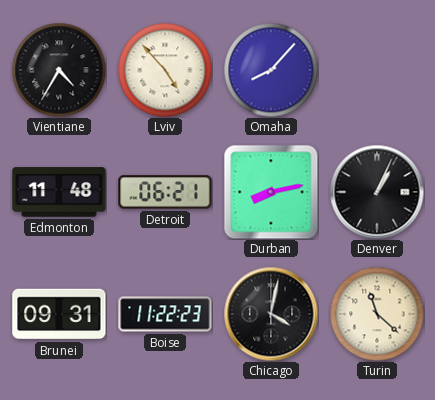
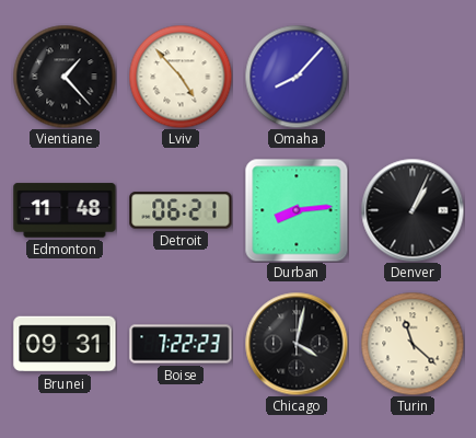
Vientiane: 4:35 -> 1:23 (65, 77)
Durban: 8:13 -> 8:14 (297, 210)
Boise: 11:22 -> 7:22 (181, 344)
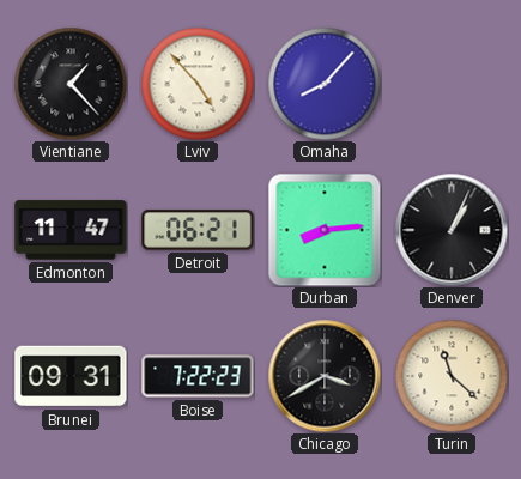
Edmonton: 11:48 -> 11:47 (71, 230)
Chicago: 4:02 -> 3:40 (325, 376)
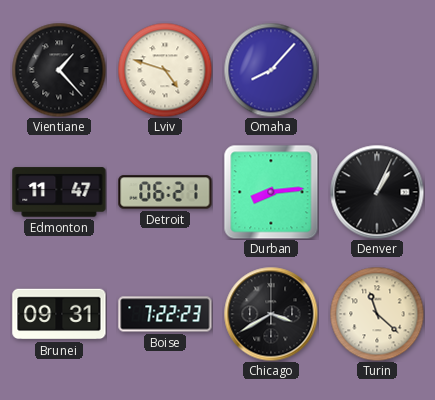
Lviv: 4:53 -> 4:48 (165, 70)
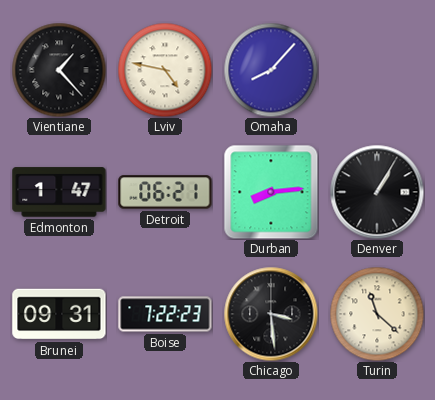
Lviv: 4:48 -> 4:47 (165, 70)
Edmonton: 11:47 -> 1:47 (59, 192)
Denver: 1:04 -> 1:05 (377, 192)
Chicago: 3:40 -> 3:29 (271, 314)
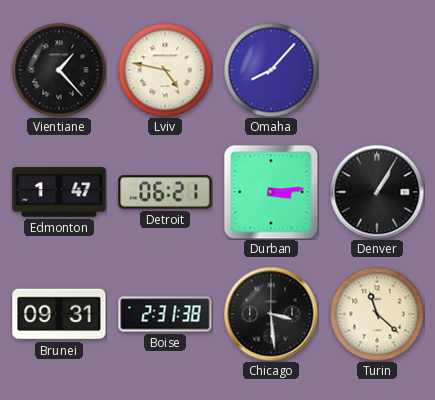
Durban: 8:14 -> 3:14 (271, 192)
Boise: 7:22 -> 2:31 (165, 314)
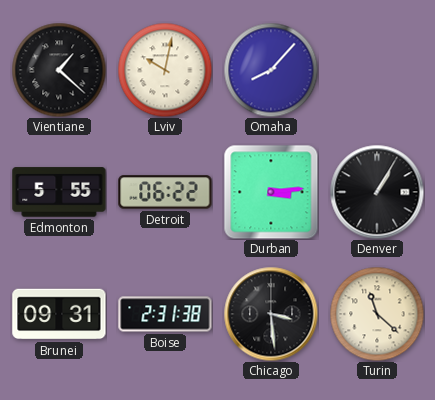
Vientiane: 1:23 -> 1:22 (59, 70)
Lviv: 4:47 -> 10:02 (165, 70)
Edmonton: 1:47 -> 5:55 (59, 192)
Detroit: 06:21 -> 06:22 (165, 192)
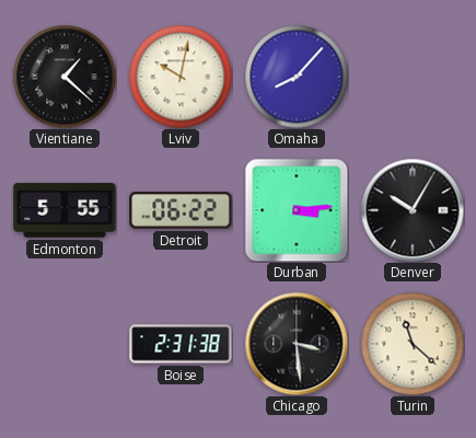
Denver: 1:05 -> 10:05 (413, 210)
Brunei: 09:31 -> none (59, 314)
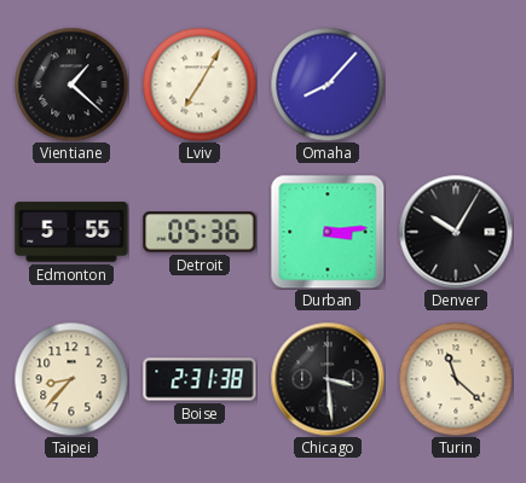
Lviv: 10:02 -> 7:05 (200, 85)
Detroit: 06:22 -> 05:36 (200, 232)
Taipei: none -> 8:37 (71, 379)
